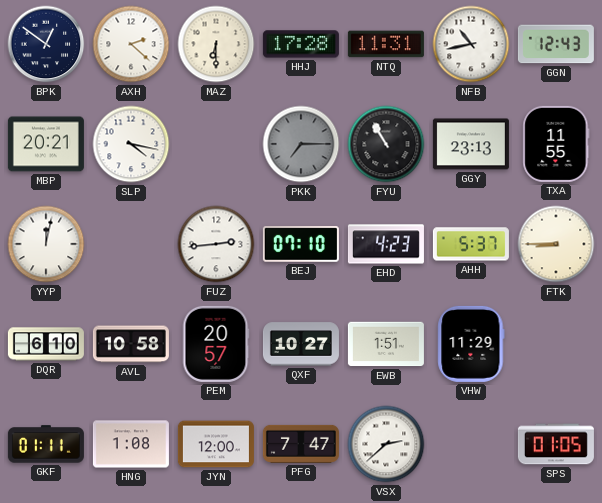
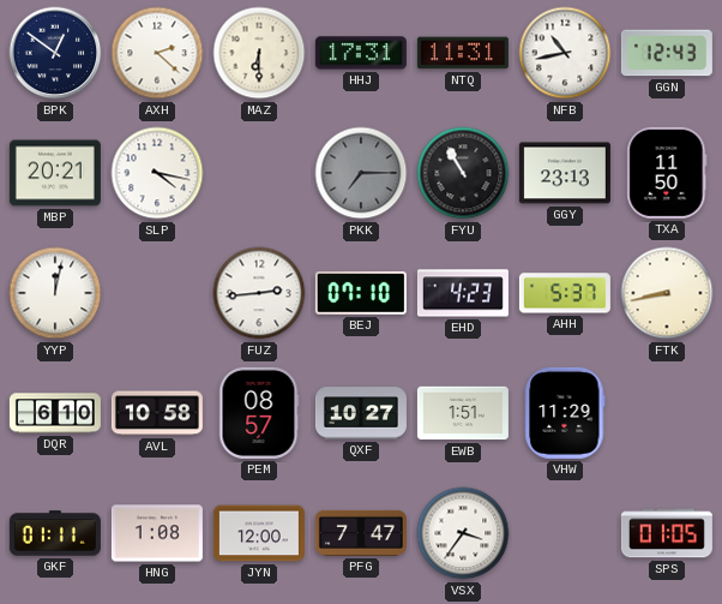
HHJ: 17:28 -> 17:31 (361, 53)
TXA: 11:55 -> 11:50 (667, 173)
FTK: 8:45 -> 8:43 (667, 293)
PEM: 20:57 -> 08:57 (259, 413)
VSX: 2:38 -> 3:36 (463, 533)
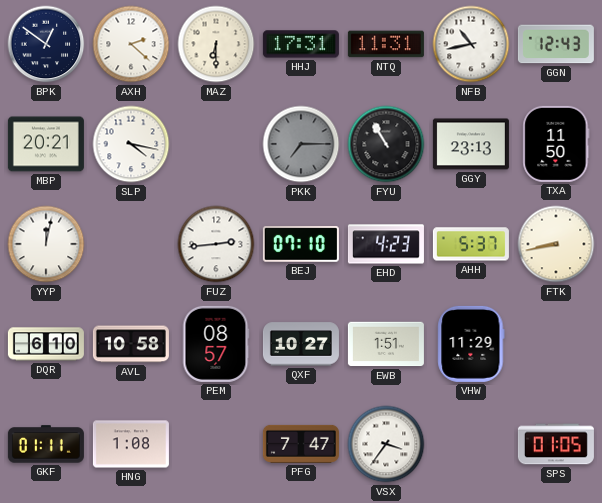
JYN: 12:00 -> none (259, 533)
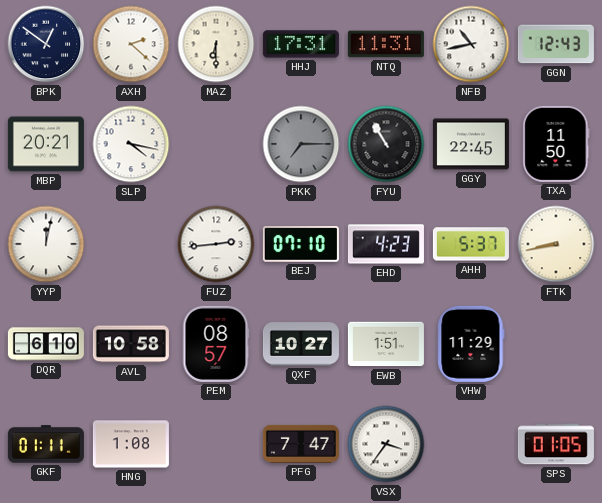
GGY: 23:13 -> 22:45 (471, 144)
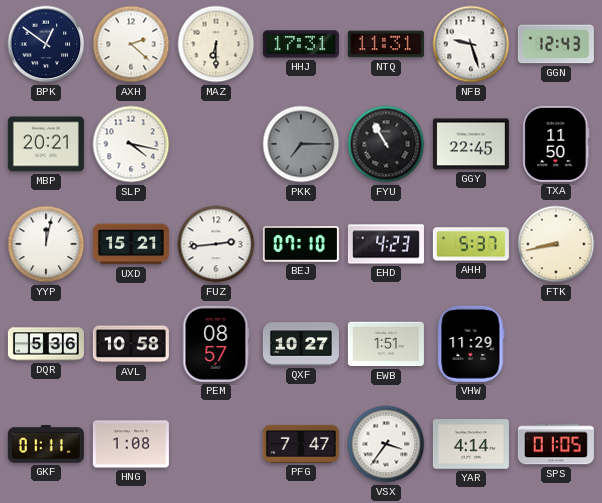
NFB: 10:43 -> 9:27 (471, 44)
UXD: none -> 15:21 (131, 244)
DQR: 6:10 -> 5:36 (46, 344)
YAR: none -> 4:14 (471, 444)
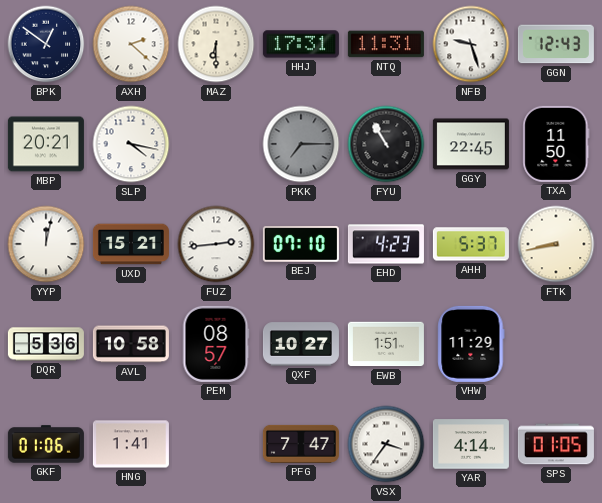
GKF: 01:11 -> 01:06 (46, 444)
HNG: 1:08 -> 1:41 (131, 444)
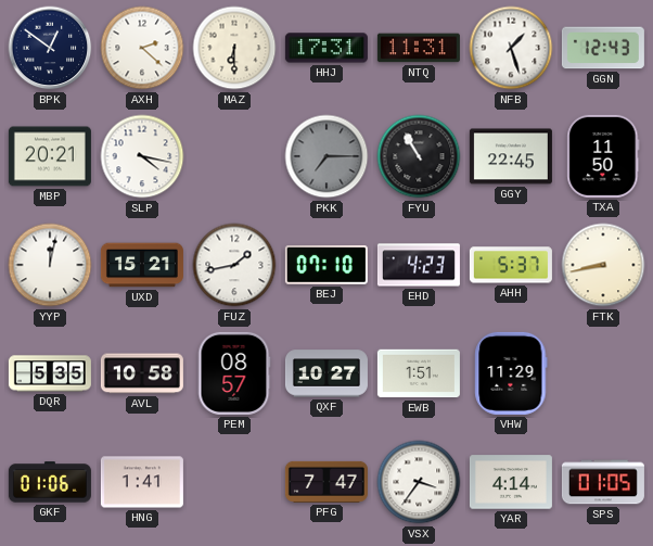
NFB: 9:27 -> 1:27 (511, 48)
FUZ: 2:44 -> 1:43 (234, 265)
DQR: 5:36 -> 5:35 (50, 373)
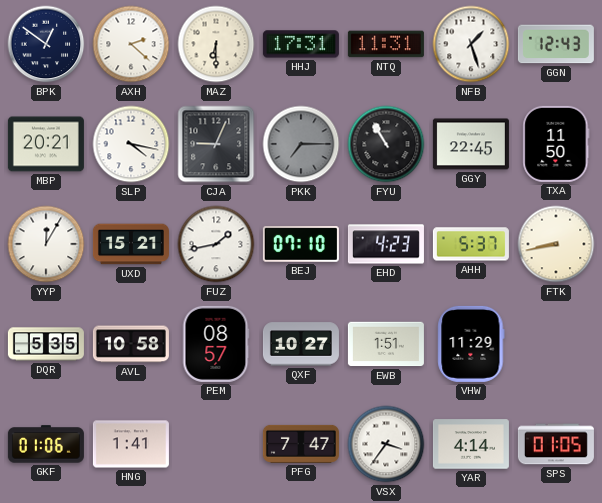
CJA: none -> 9:04 (216, 144)
YYP: 12:02 -> 12:05 (46, 244)
